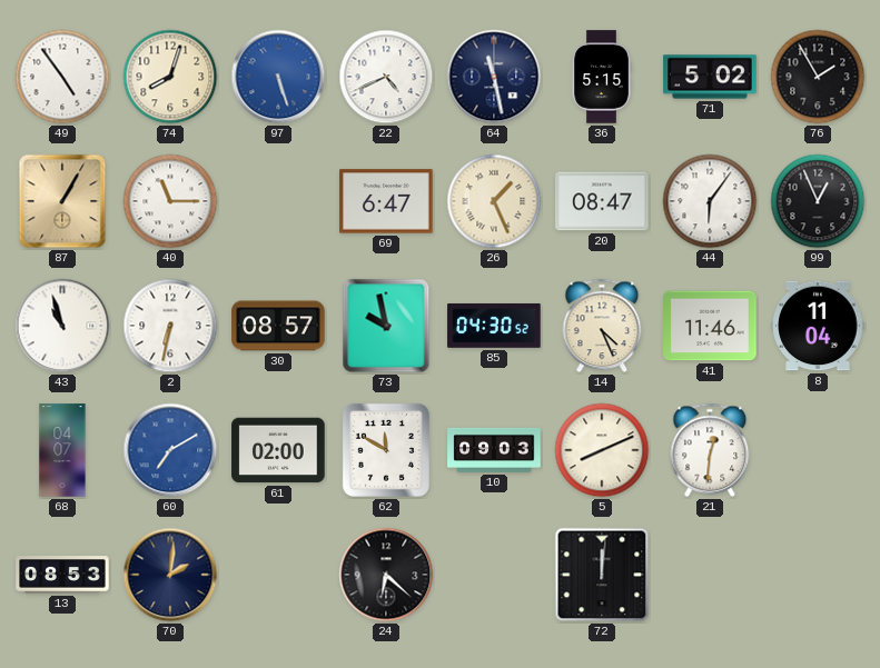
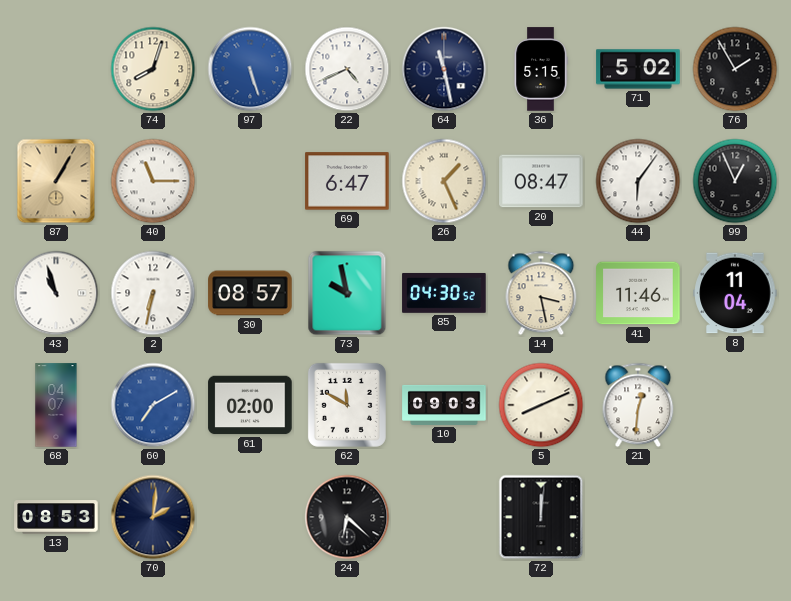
49: 4:54 -> none (62, 77)
14: 4:26 -> 3:28 (541, 293)
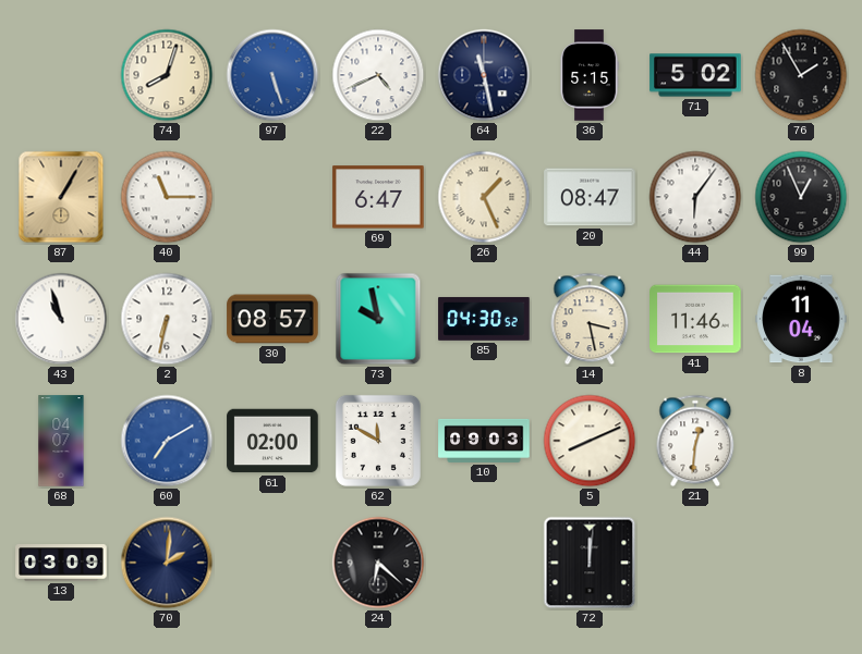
13: 08:53 -> 03:09 (61, 563)
